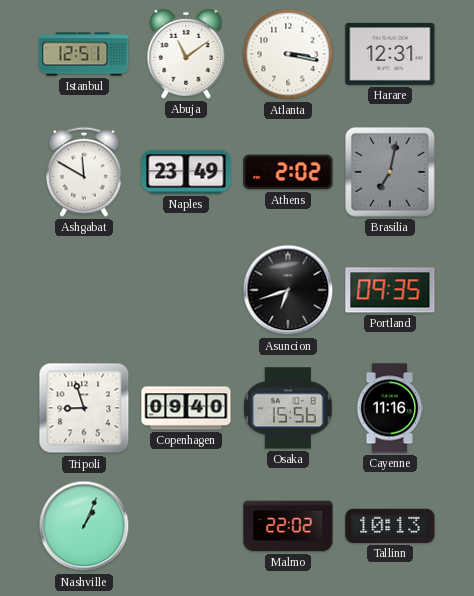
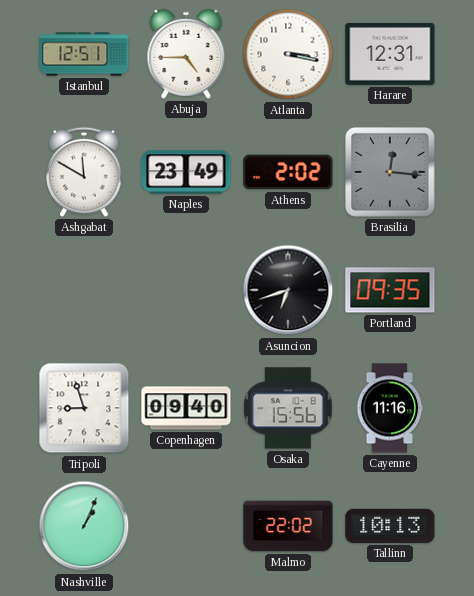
Abuja: 11:09 -> 4:45 (186, 54)
Brasilia: 7:02 -> 12:16 (391, 173)
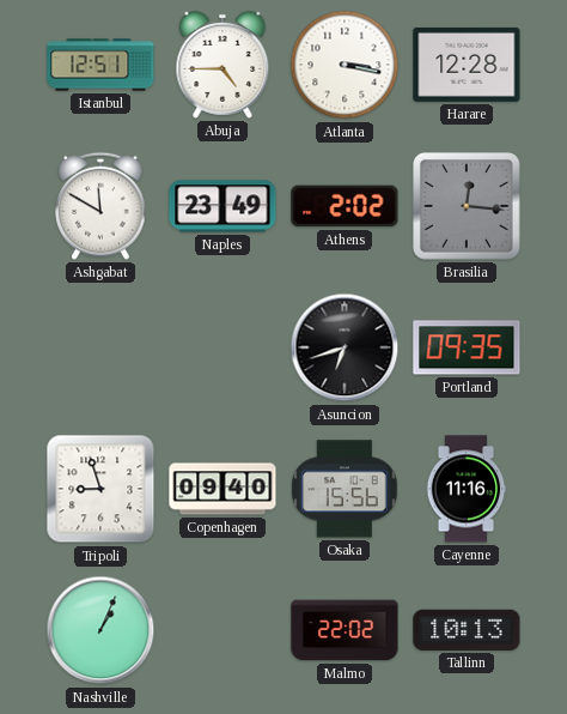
Harare: 12:31 -> 12:28 (467, 65)
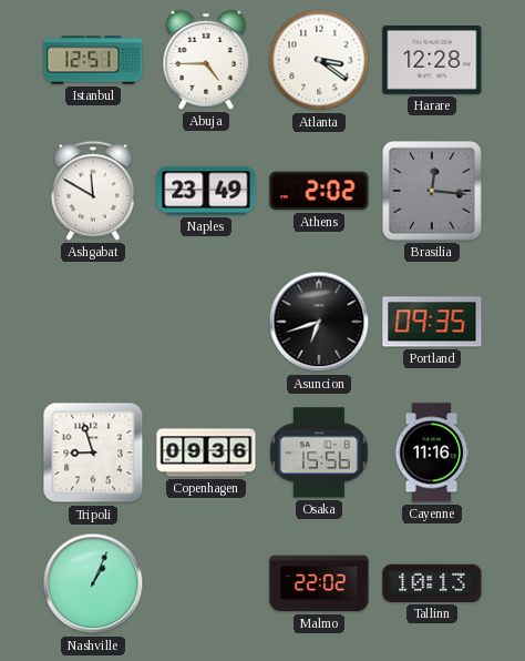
Atlanta: 3:17 -> 3:21 (319, 60)
Copenhagen: 09:40 -> 09:36 (206, 452)
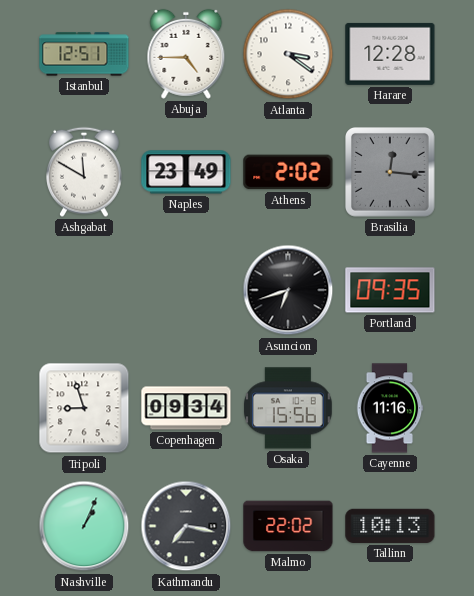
Copenhagen: 09:36 -> 09:34 (186, 408)
Kathmandu: none -> 7:17 (186, 526)
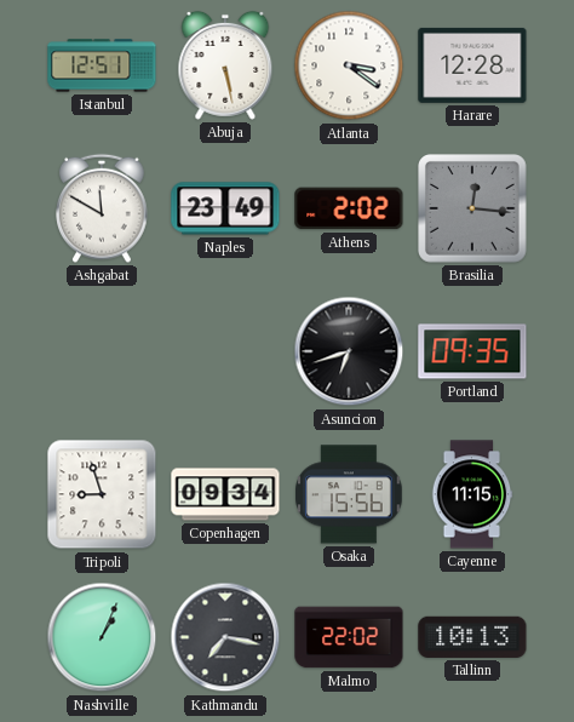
Abuja: 4:45 -> 5:28 (225, 65)
Cayenne: 11:16 -> 11:15 (472, 494)
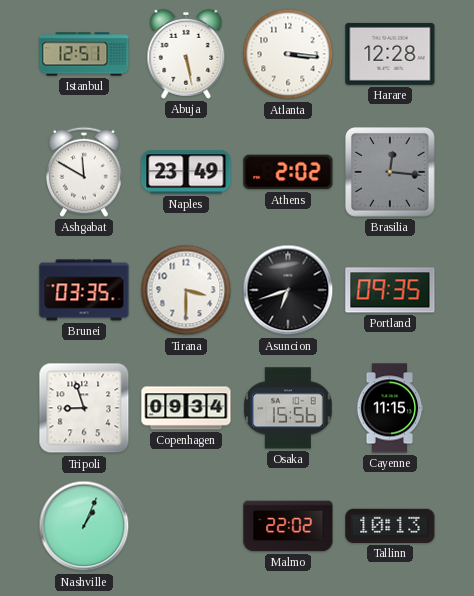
Atlanta: 3:21 -> 3:16 (288, 54)
Brunei: none -> 03:35 (84, 290)
Tirana: none -> 3:30 (186, 290)
Kathmandu: 7:17 -> none (225, 637)
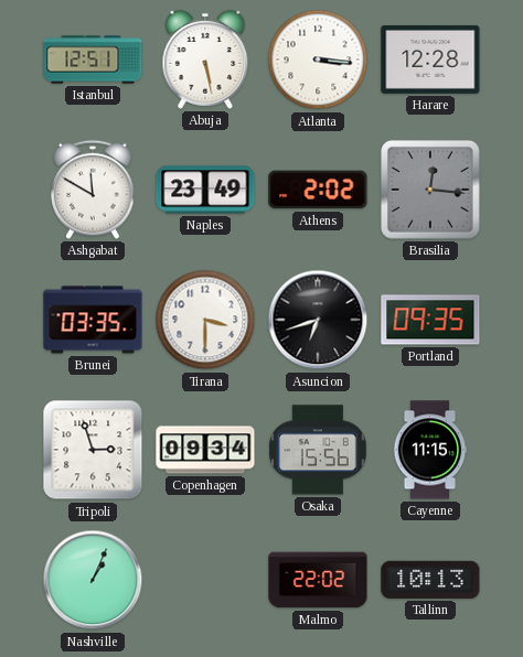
Tripoli: 8:57 -> 2:57 (93, 450)
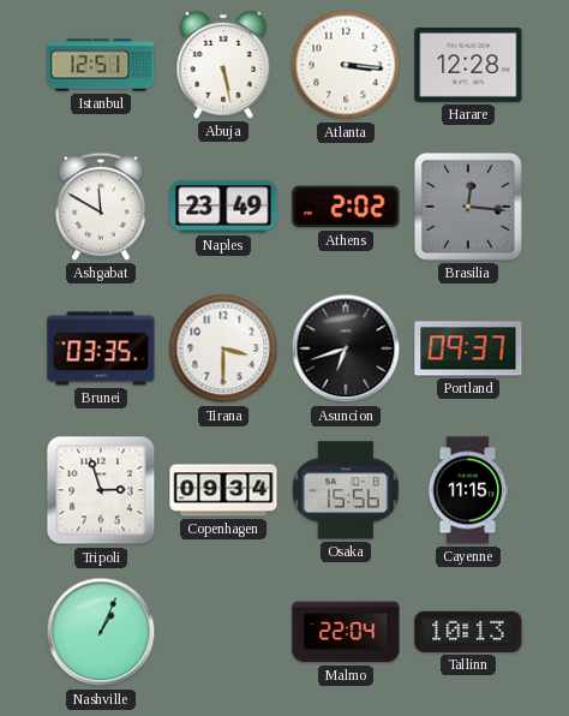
Portland: 09:35 -> 09:37 (468, 348)
Malmo: 22:02 -> 22:04 (346, 632)
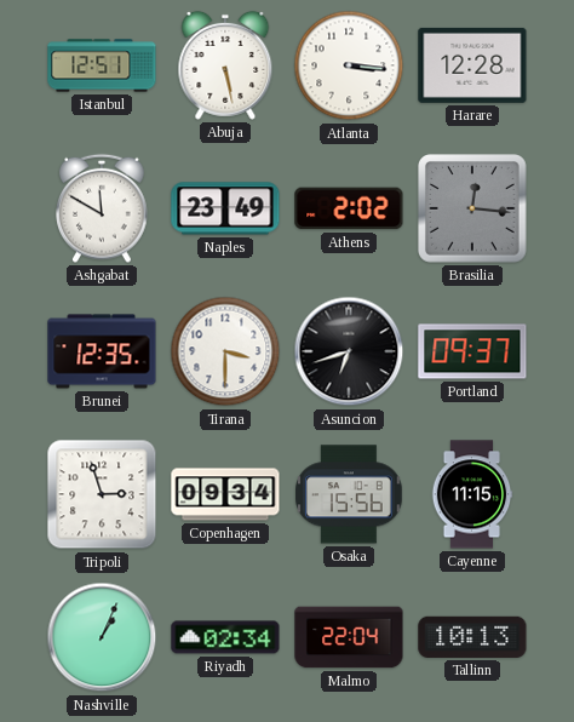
Brunei: 03:35 -> 12:35 (102, 351)
Riyadh: none -> 02:34 (225, 637)
